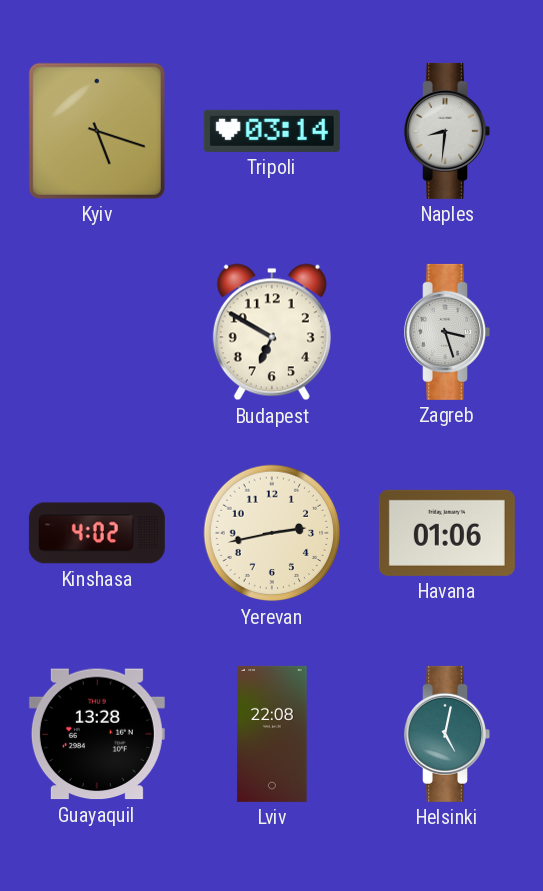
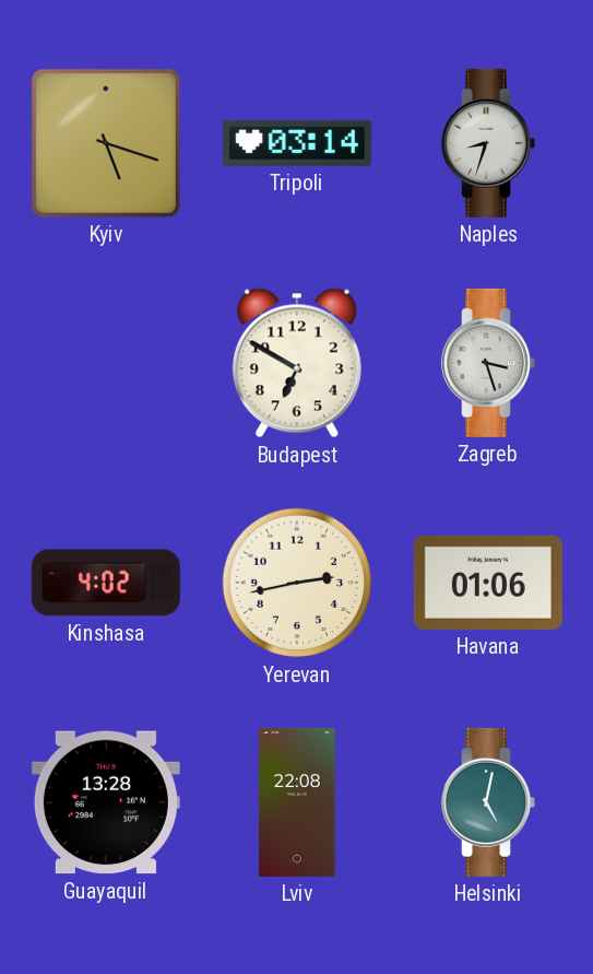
Naples: 8:31 -> 8:33 (488, 143)
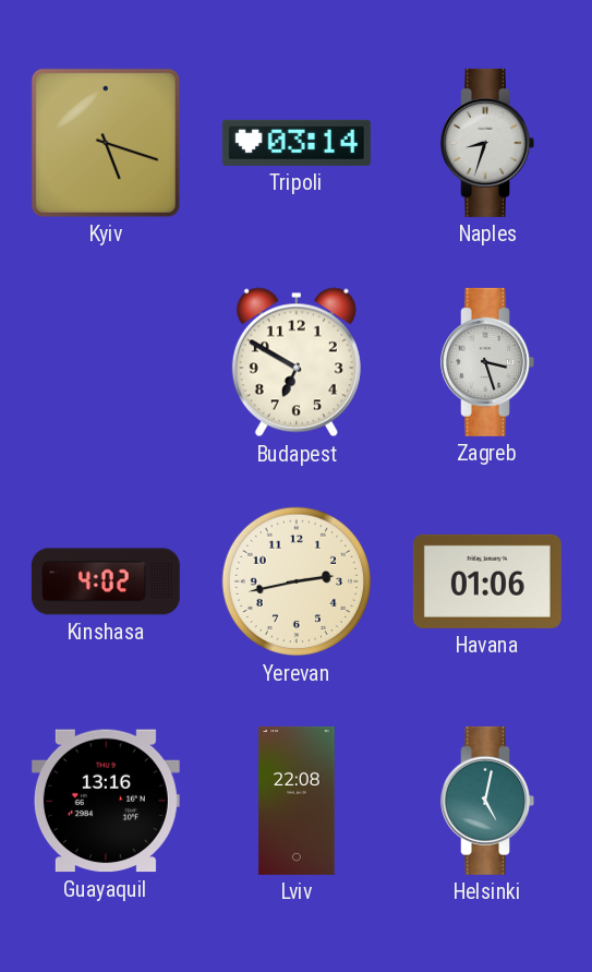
Guayaquil: 13:28 -> 13:16 (106, 801)
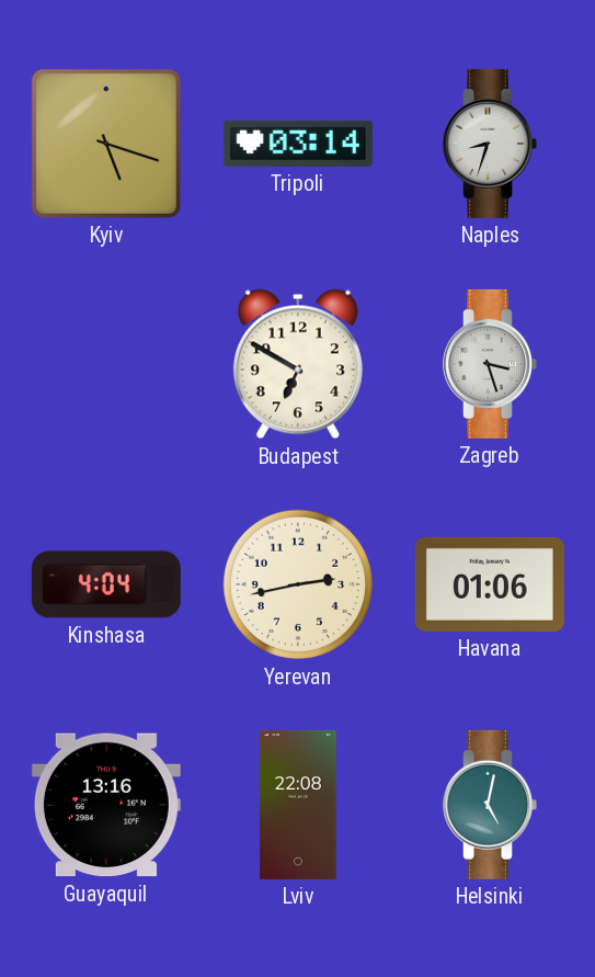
Kinshasa: 4:02 -> 4:04 (106, 584)
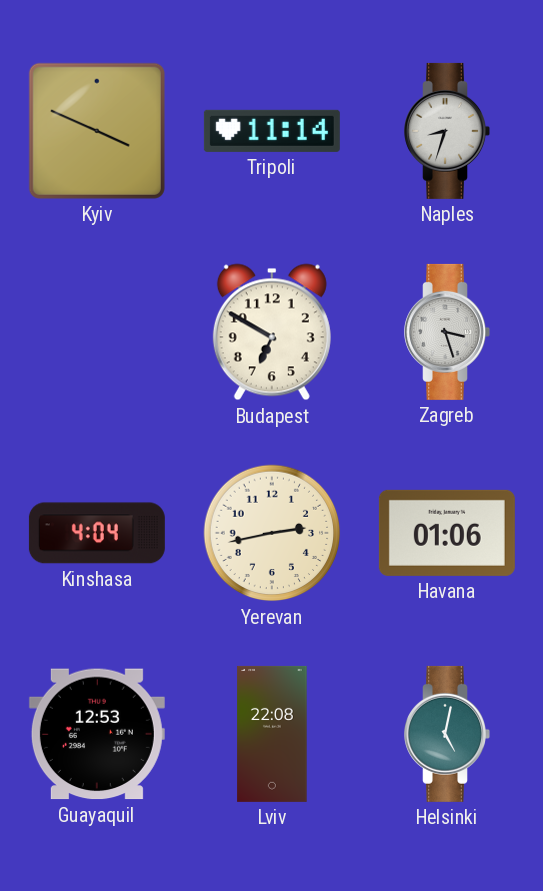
Kyiv: 5:18 -> 3:49 (97, 131)
Tripoli: 03:14 -> 11:14 (272, 131)
Guayaquil: 13:16 -> 12:53 (97, 734)
